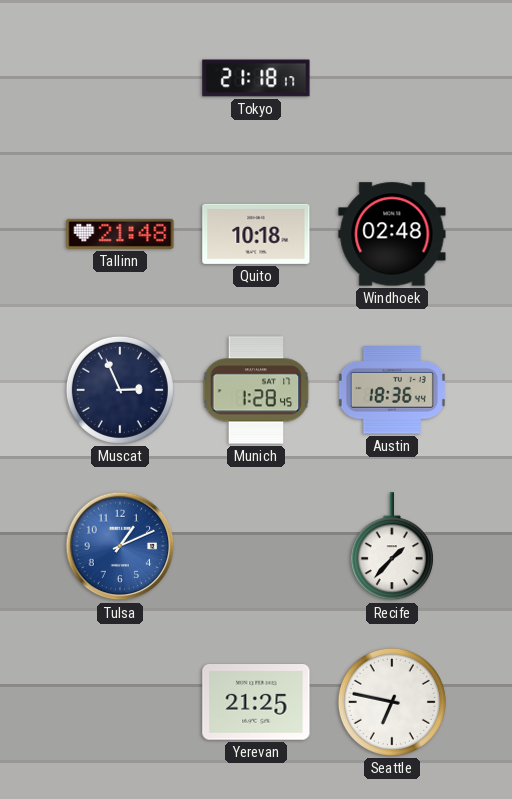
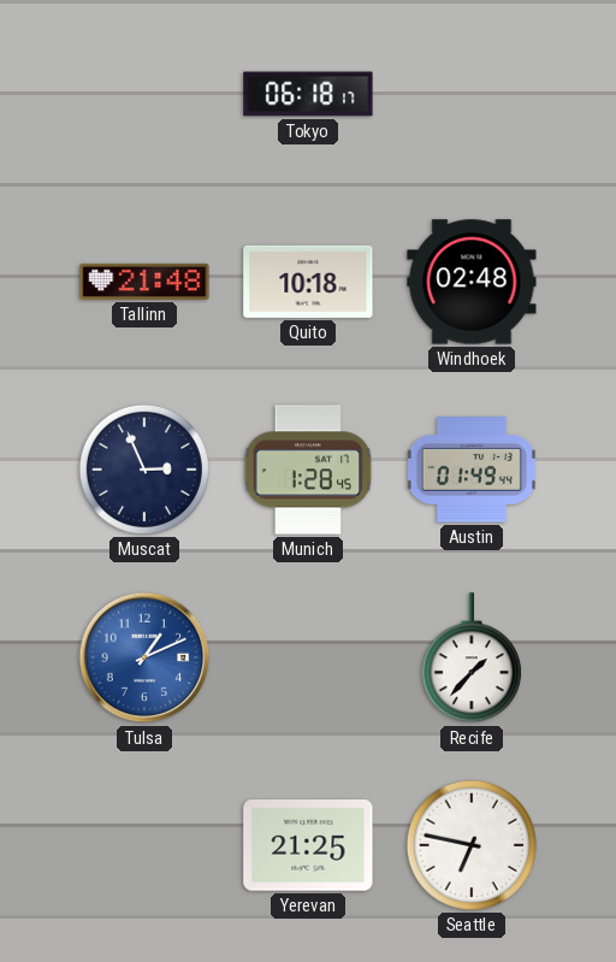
Tokyo: 21:18 -> 06:18 (308, 94)
Austin: 18:36 -> 01:49 (472, 470)
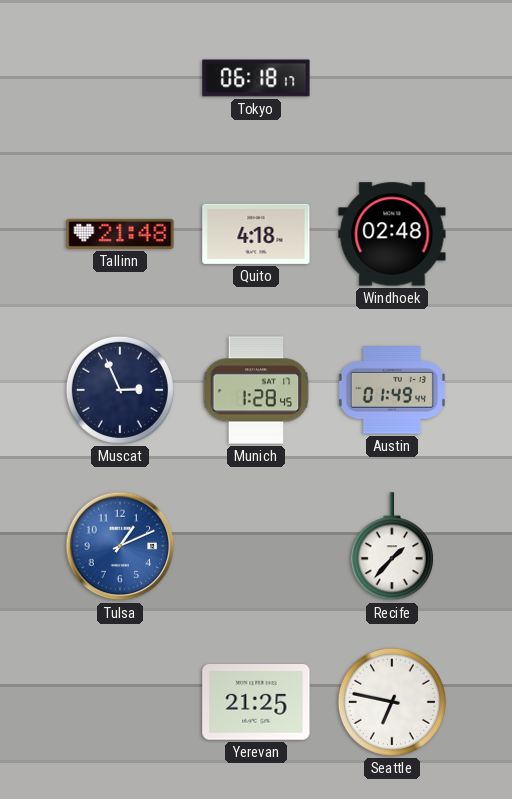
Quito: 10:18 -> 4:18 (256, 234)
